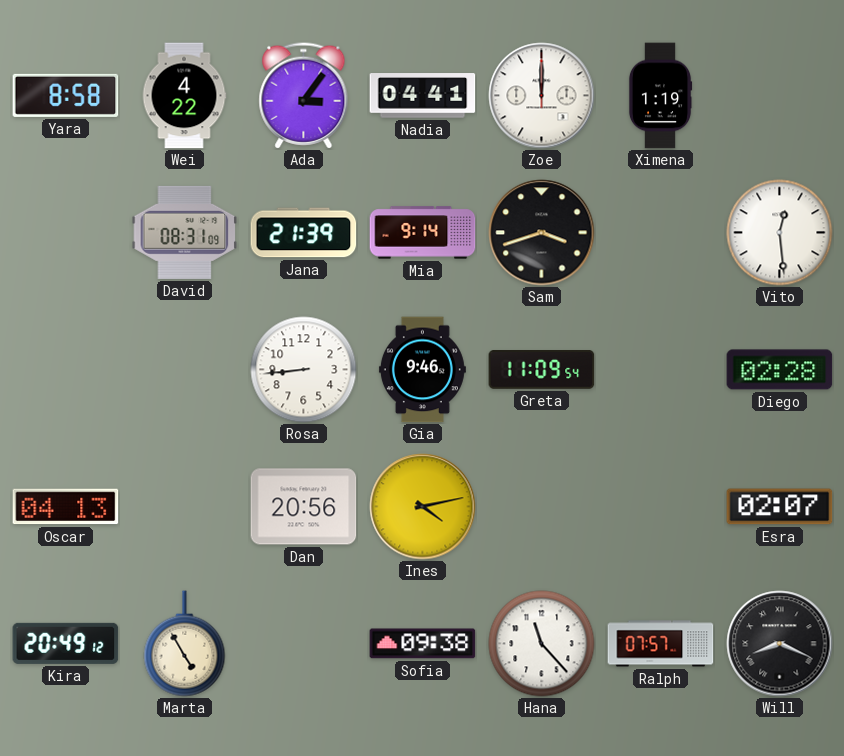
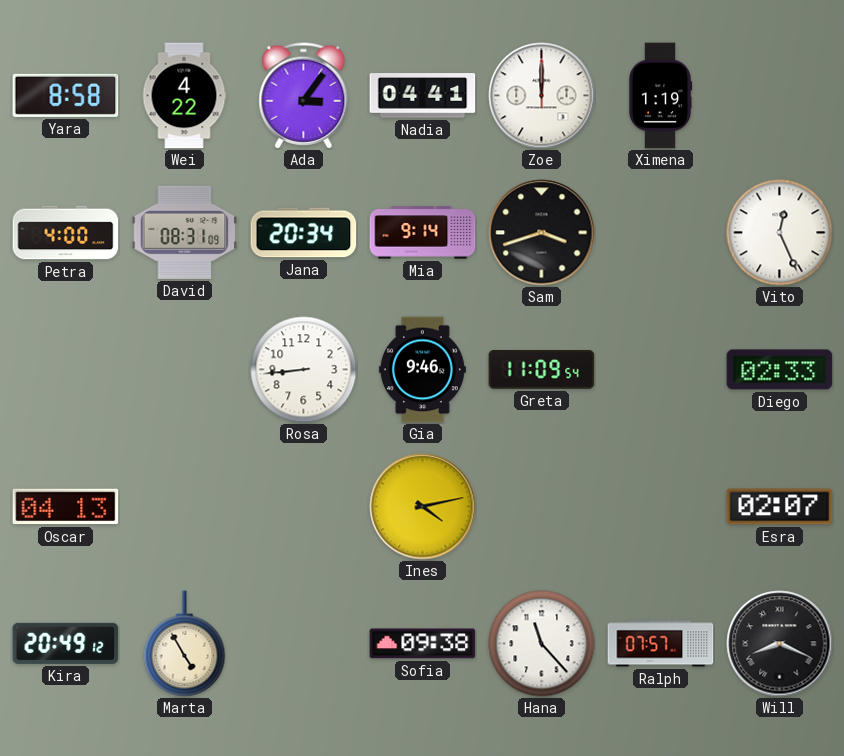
Petra: none -> 4:00 (66, 233)
Jana: 21:39 -> 20:34 (304, 233)
Vito: 12:29 -> 12:26 (780, 233)
Diego: 02:28 -> 02:33 (780, 370)
Dan: 20:56 -> none (304, 507)
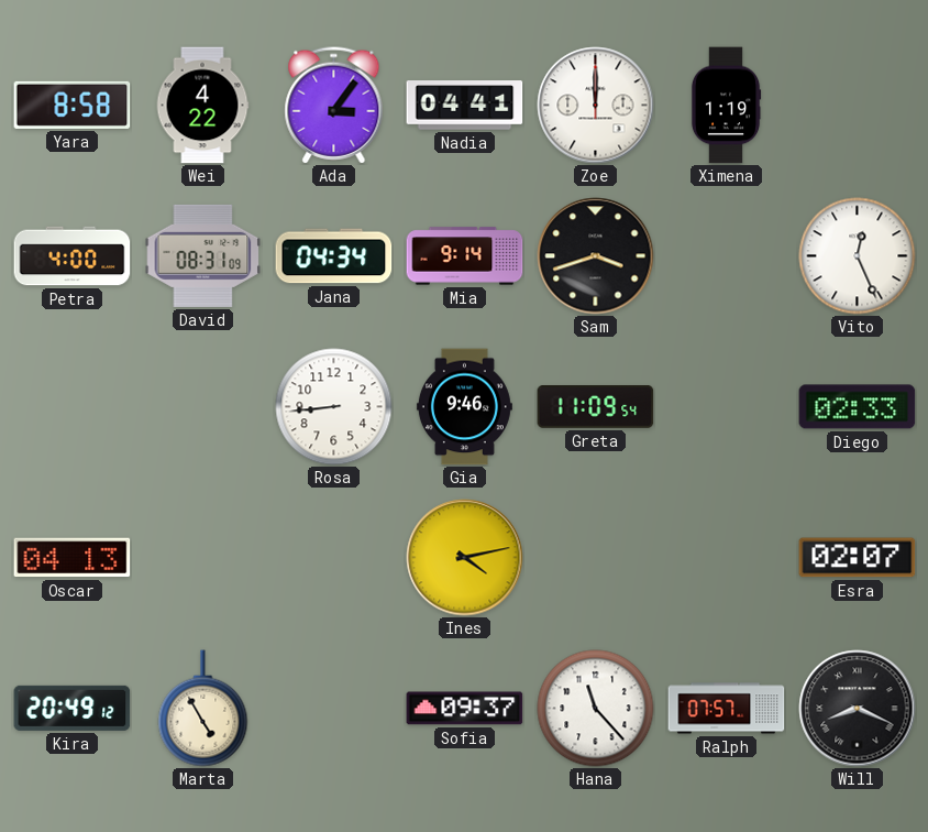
Jana: 20:34 -> 04:34 (334, 256)
Sofia: 09:38 -> 09:37 (465, 709)
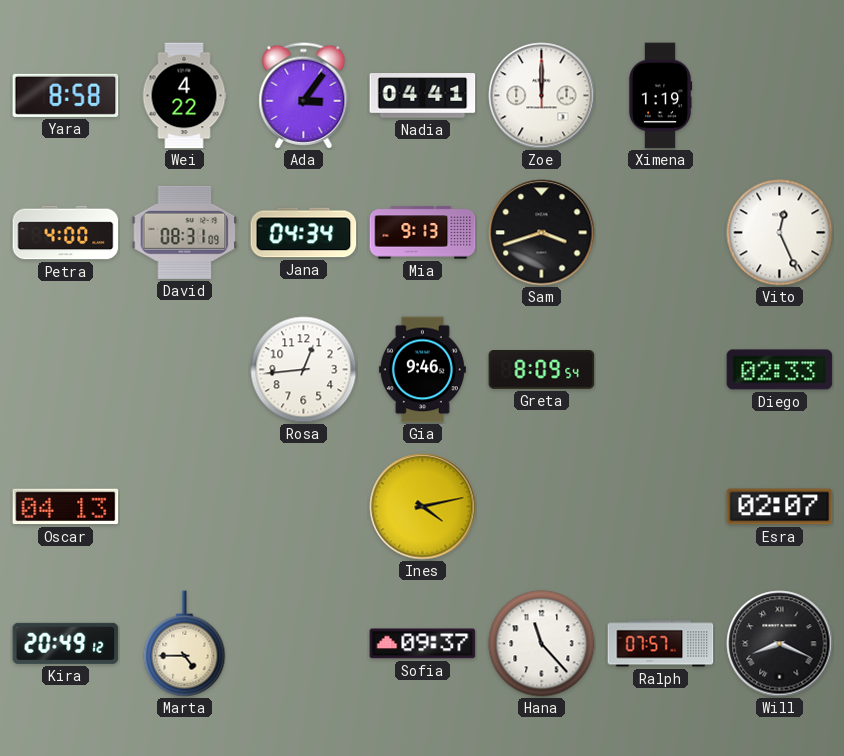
Mia: 9:14 -> 9:13 (423, 233)
Rosa: 8:44 -> 12:44 (304, 370)
Greta: 11:09 -> 8:09 (542, 370)
Marta: 4:55 -> 4:45 (185, 644)
